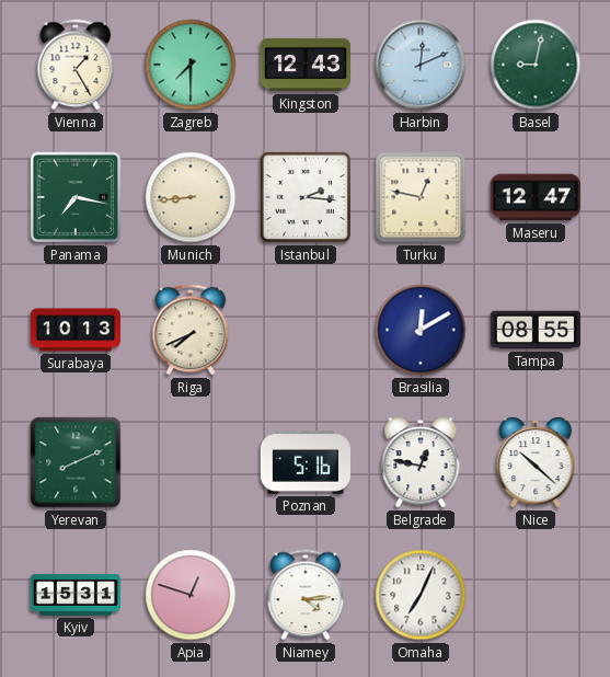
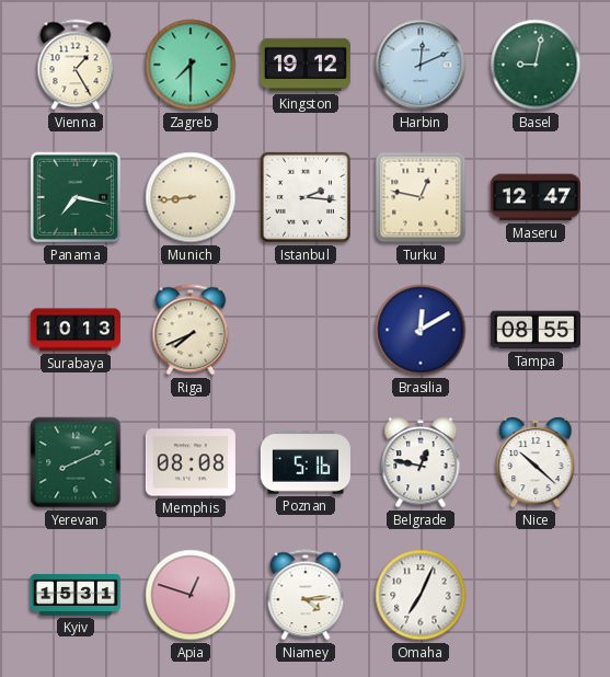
Kingston: 12:43 -> 19:12 (306, 65)
Memphis: none -> 08:08 (191, 462)
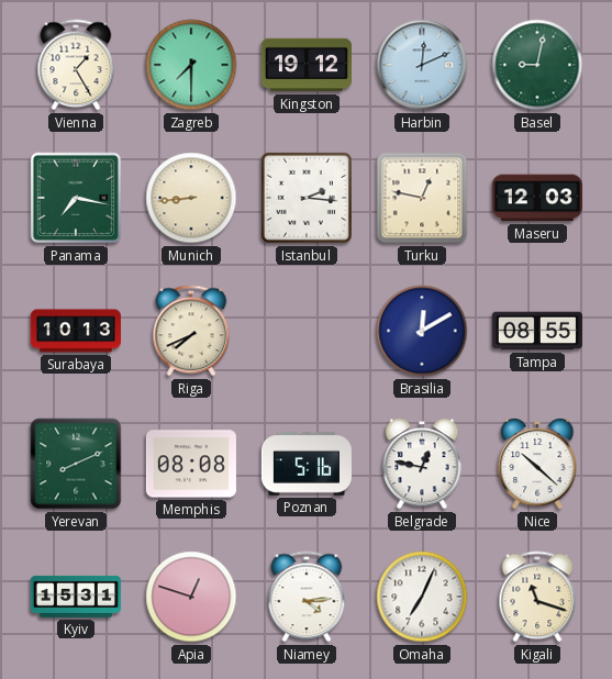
Maseru: 12:47 -> 12:03 (537, 198)
Kigali: none -> 11:18 (537, 597)
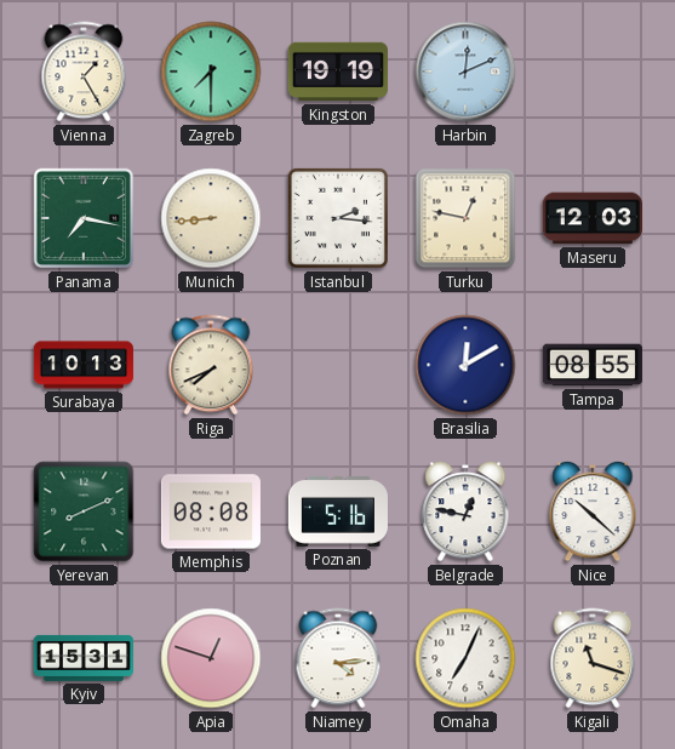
Kingston: 19:12 -> 19:19 (338, 72)
Basel: 9:02 -> none (537, 65)
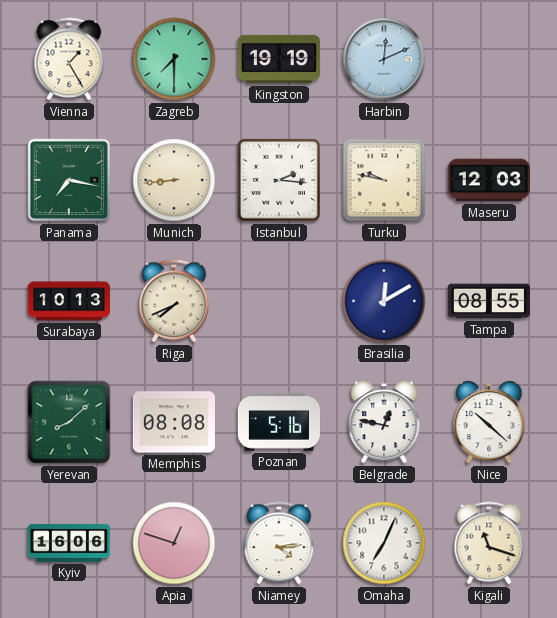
Turku: 12:47 -> 9:47 (384, 180)
Yerevan: 8:11 -> 8:08 (69, 422)
Kyiv: 15:31 -> 16:06 (69, 543)
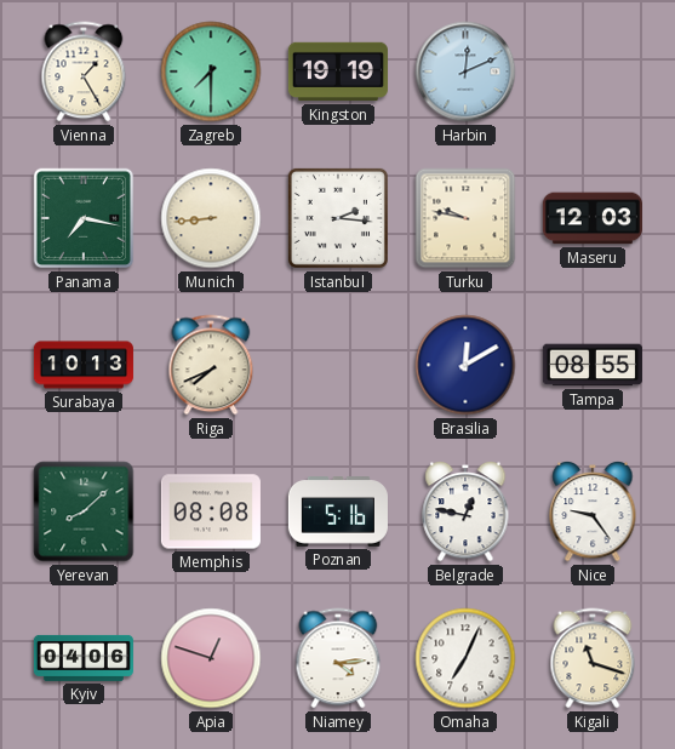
Nice: 10:22 -> 9:24 (593, 511)
Kyiv: 16:06 -> 04:06 (84, 658)
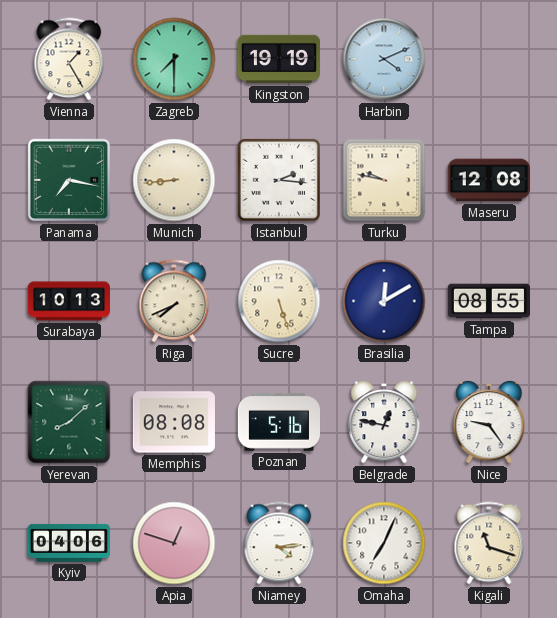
Harbin: 12:11 -> 4:11 (384, 59)
Maseru: 12:03 -> 12:08 (489, 180)
Sucre: none -> 5:27 (279, 301)
